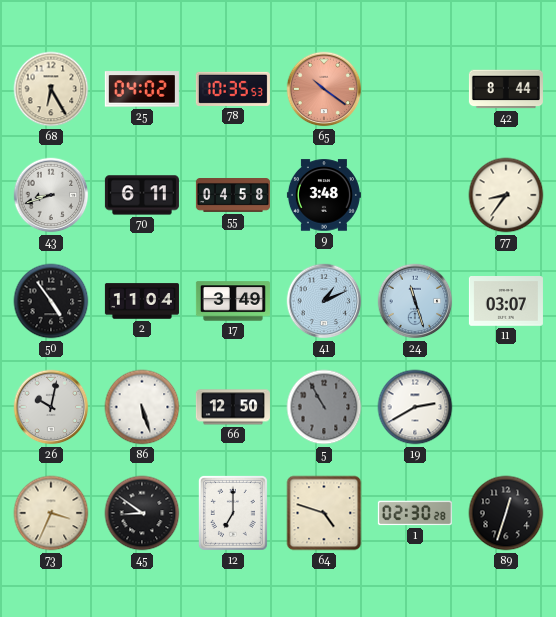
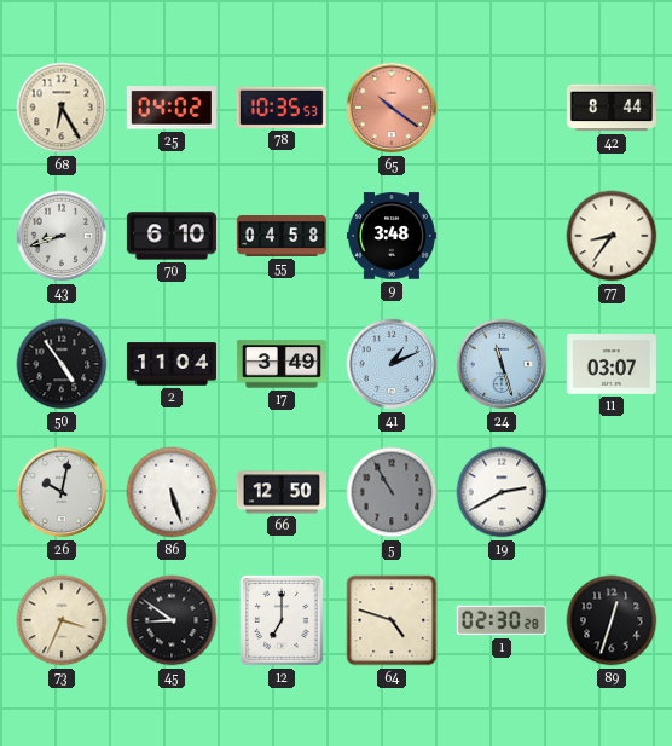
70: 6:11 -> 6:10 (172, 236)
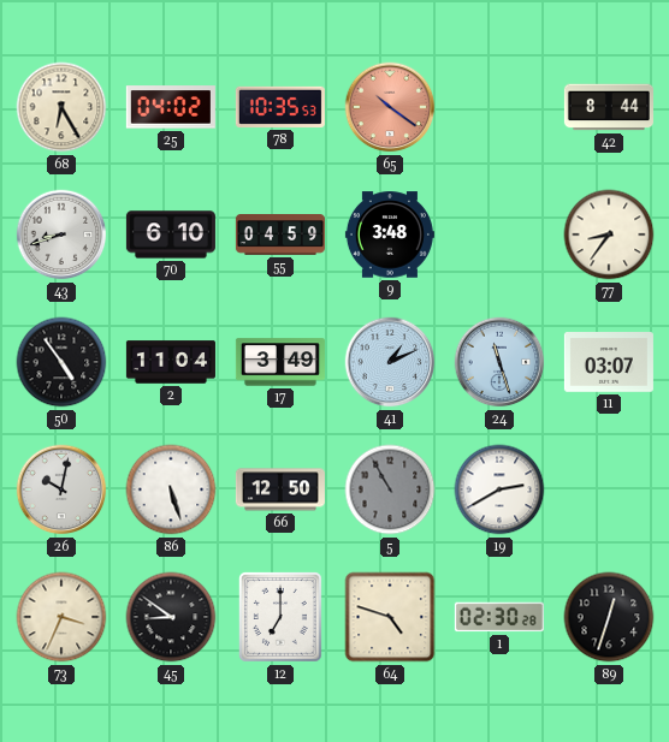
55: 04:58 -> 04:59 (280, 236)
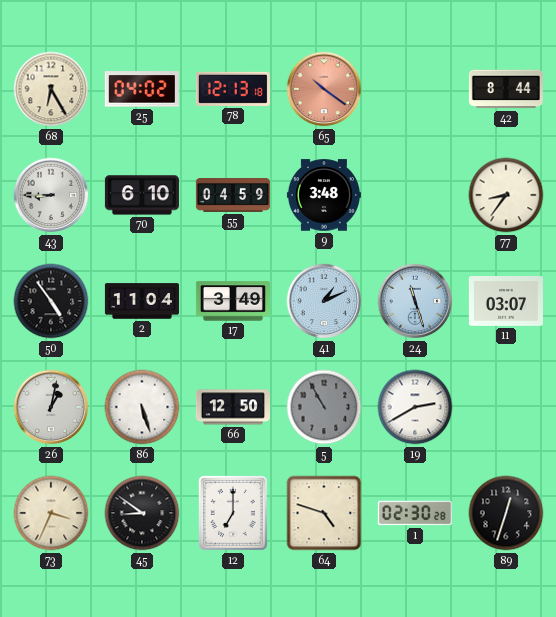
78: 10:35 -> 12:13 (233, 89)
43: 8:42 -> 8:45 (51, 195)
26: 10:02 -> 1:02 (51, 407)
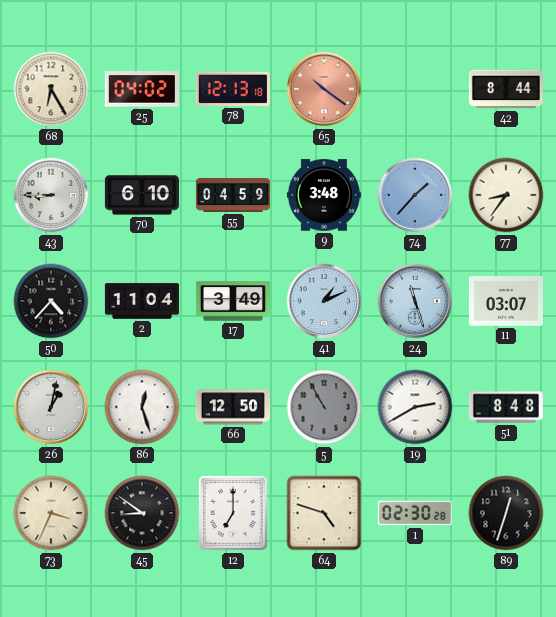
74: none -> 1:37 (415, 195)
50: 4:54 -> 4:37 (51, 301)
86: 5:27 -> 12:27 (142, 407)
51: none -> 8:48 (506, 407)
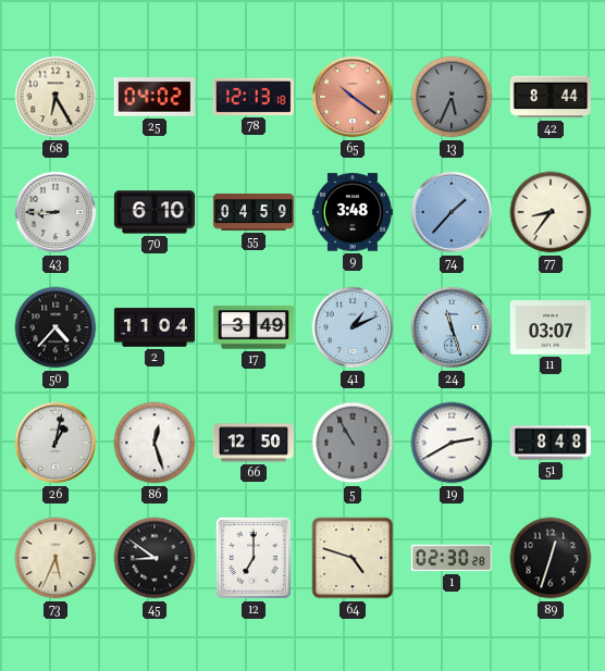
13: none -> 5:34 (452, 97)
73: 3:34 -> 5:34 (55, 558)
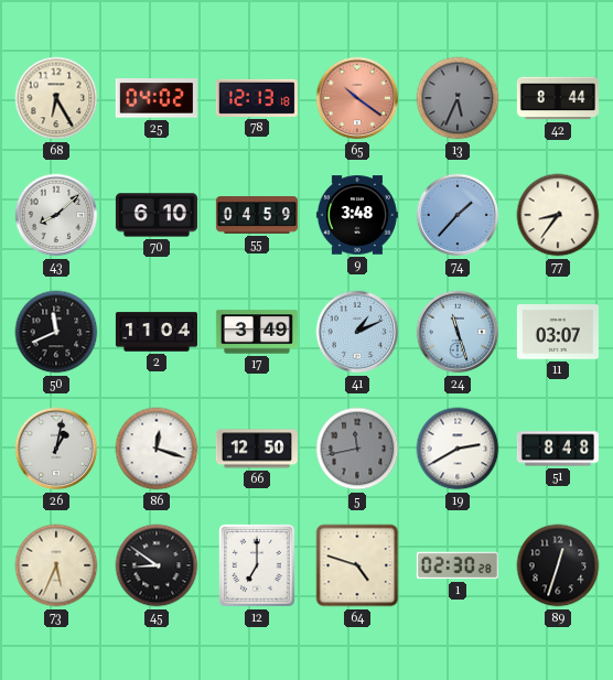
43: 8:45 -> 8:08 (56, 215)
50: 4:37 -> 11:41 (56, 332)
86: 12:27 -> 12:18 (157, 449)
5: 10:55 -> 11:43 (357, 449)
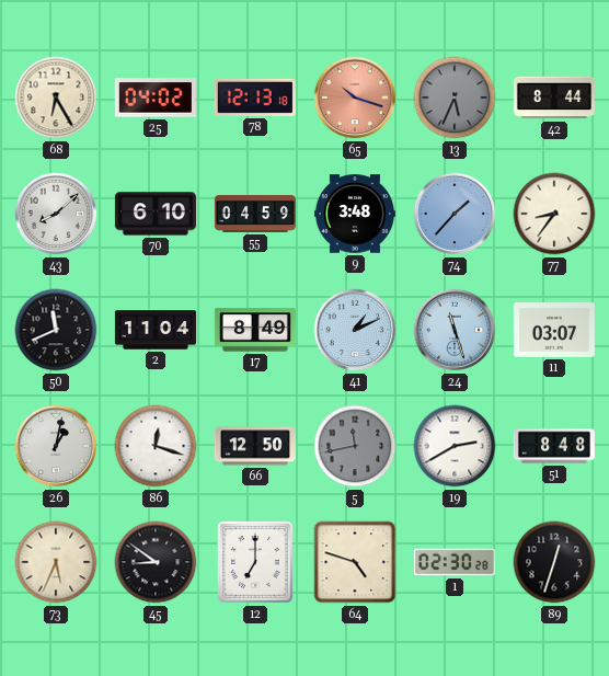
65: 10:21 -> 10:18 (355, 98)
17: 3:49 -> 8:49 (255, 330)
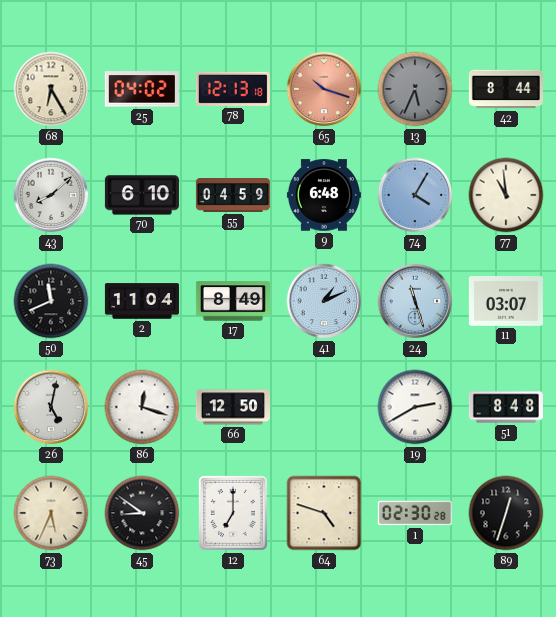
9: 3:48 -> 6:48 (324, 195)
74: 1:37 -> 4:05 (415, 195)
77: 8:36 -> 10:59 (506, 195)
26: 1:02 -> 5:02 (51, 407)
5: 11:43 -> none (355, 446)
